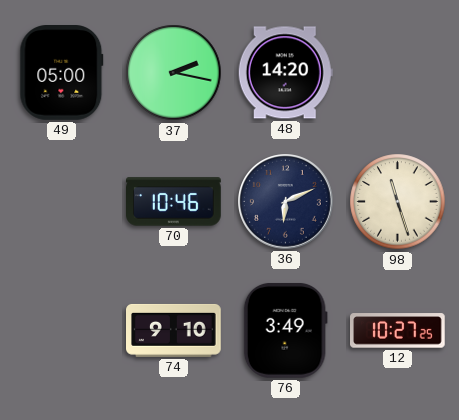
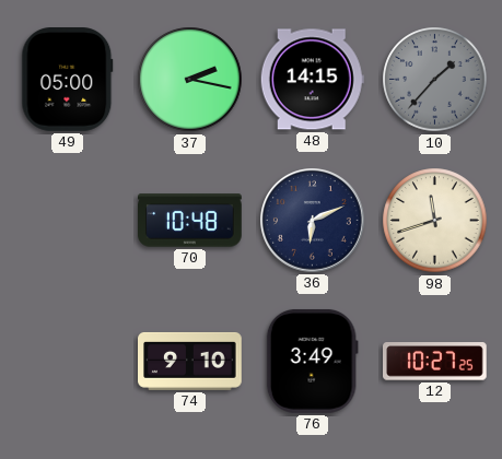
48: 14:20 -> 14:15 (312, 80)
10: none -> 1:37 (435, 80)
70: 10:46 -> 10:48 (190, 221)
98: 11:27 -> 11:42 (435, 221)
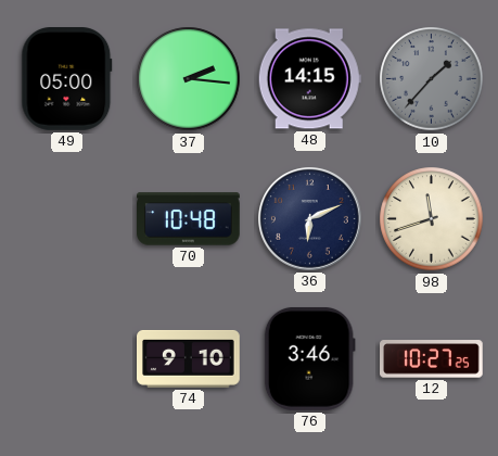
37: 2:17 -> 2:16 (189, 79)
76: 3:49 -> 3:46 (309, 358)
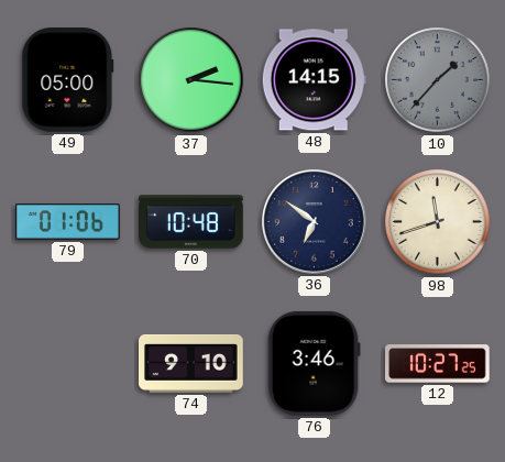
79: none -> 01:06 (68, 222)
36: 6:11 -> 6:51 (315, 222)
